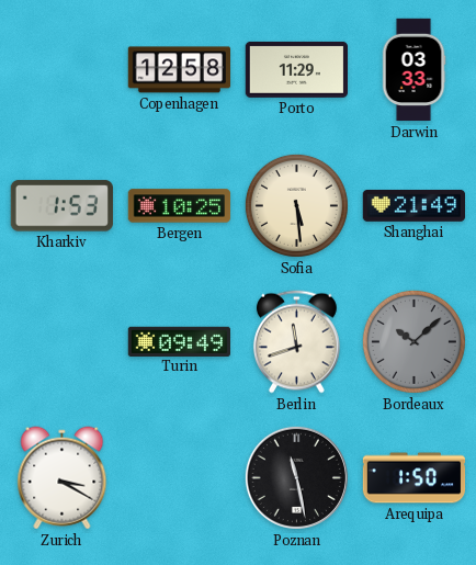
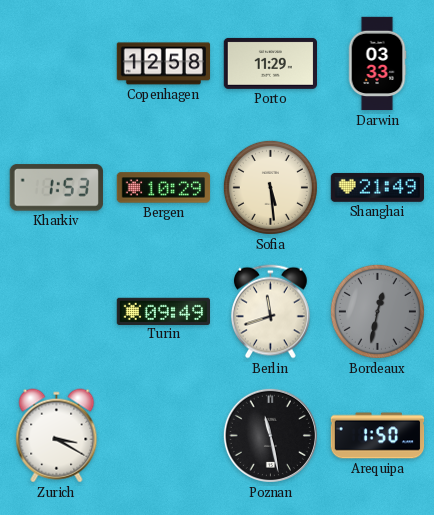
Bergen: 10:25 -> 10:29 (164, 188)
Bordeaux: 10:08 -> 12:32 (377, 311)
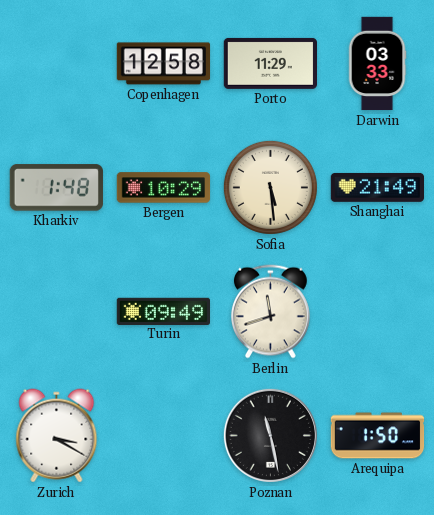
Kharkiv: 1:53 -> 1:48 (56, 188)
Bordeaux: 12:32 -> none (377, 311)
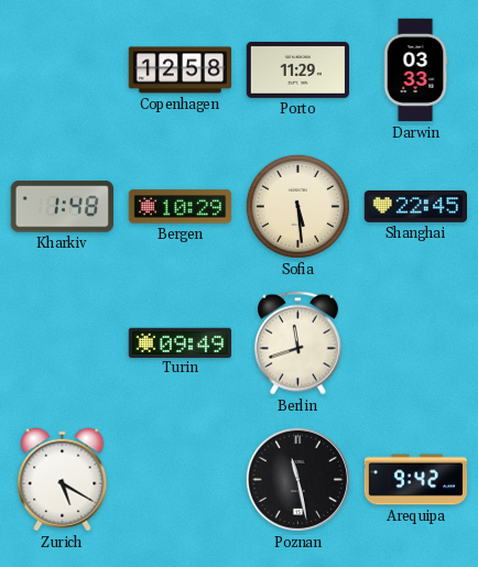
Shanghai: 21:49 -> 22:45 (415, 206)
Zurich: 3:20 -> 5:20 (63, 480)
Arequipa: 1:50 -> 9:42 (416, 480)
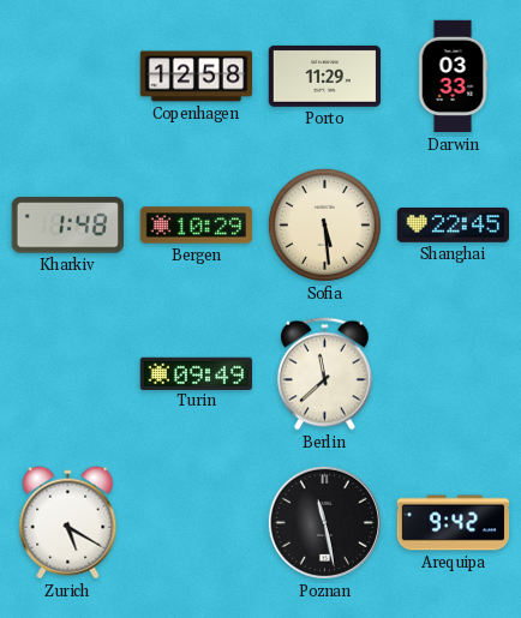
Berlin: 11:42 -> 11:38 (324, 374)
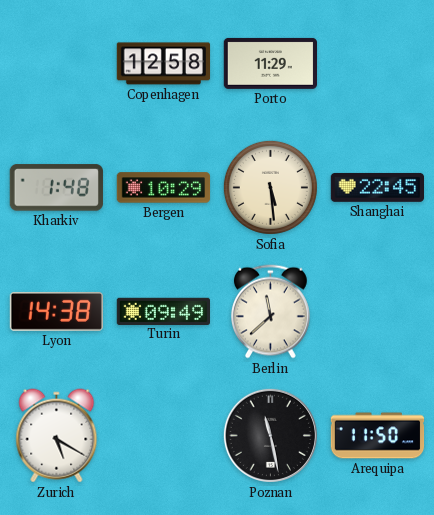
Darwin: 03:33 -> none (453, 77)
Lyon: none -> 14:38 (56, 311)
Arequipa: 9:42 -> 11:50 (378, 436)
